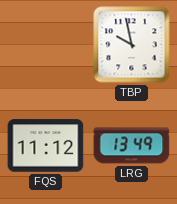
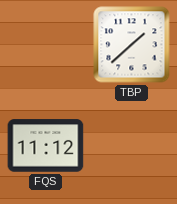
TBP: 9:58 -> 1:38 (132, 45)
LRG: 13:49 -> none (132, 146)
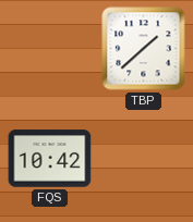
FQS: 11:12 -> 10:42 (50, 159)
